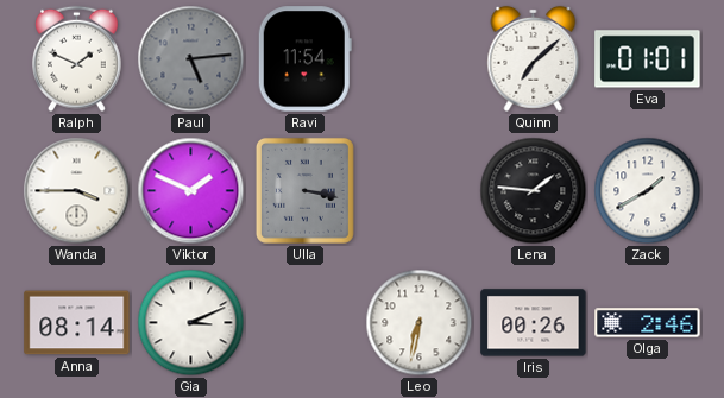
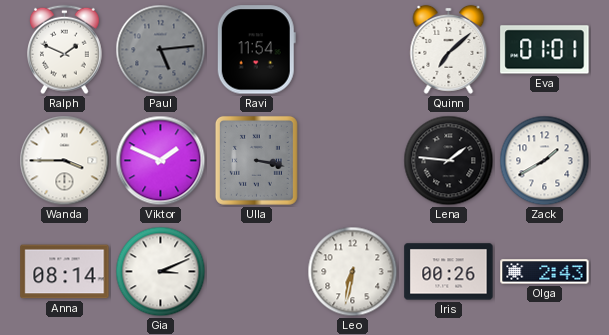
Olga: 2:46 -> 2:43 (545, 272)
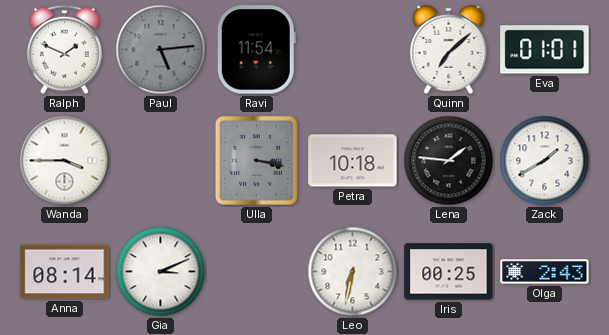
Viktor: 1:49 -> none (161, 161)
Petra: none -> 10:18 (353, 161)
Iris: 00:26 -> 00:25 (449, 272)
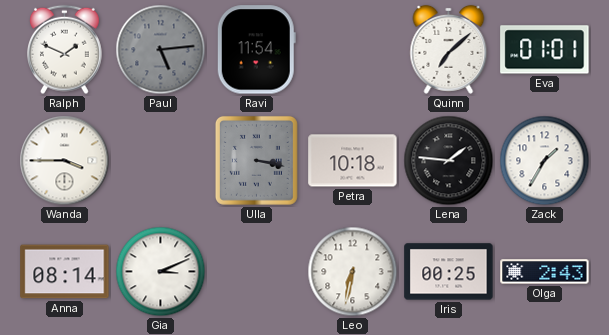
Zack: 1:40 -> 1:35 (545, 161)
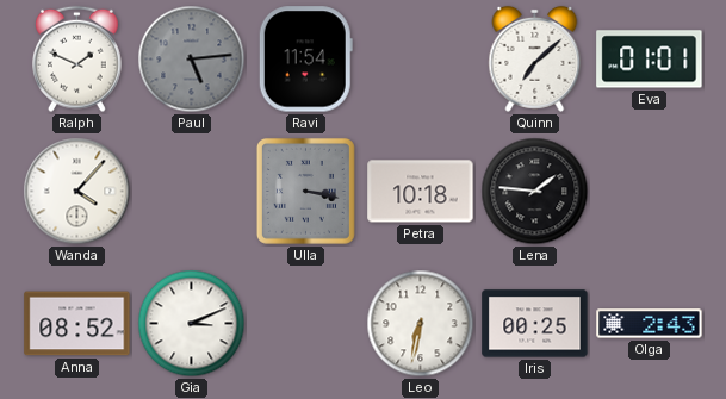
Wanda: 3:45 -> 4:07 (77, 192)
Zack: 1:35 -> none (545, 161)
Anna: 08:14 -> 08:52 (77, 324)
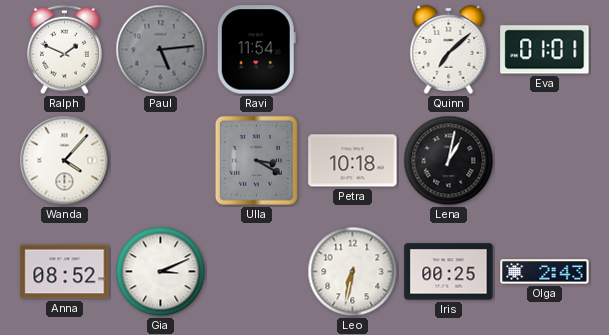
Ulla: 3:17 -> 3:20 (256, 160)
Lena: 1:46 -> 1:02 (449, 161)
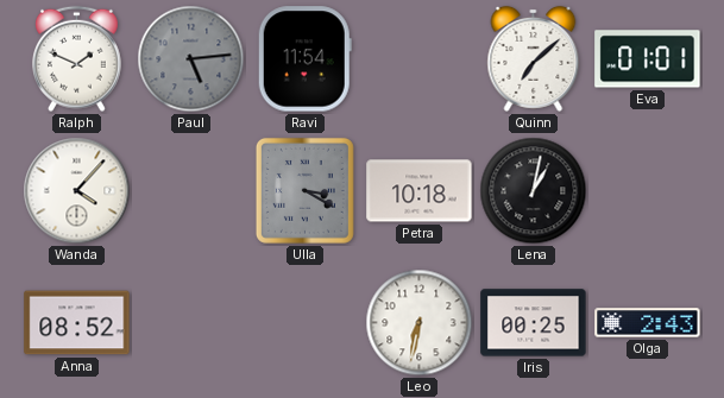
Gia: 3:11 -> none (161, 272)
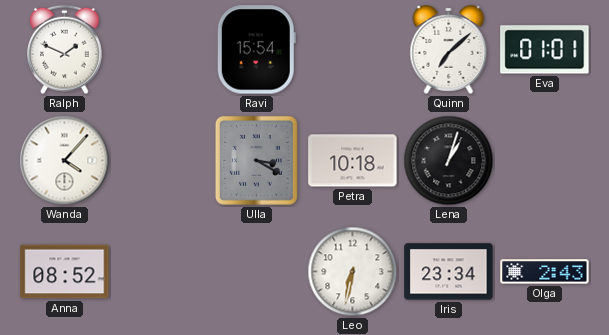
Paul: 5:14 -> none (191, 59)
Ravi: 11:54 -> 15:54 (256, 50)
Lena: 1:02 -> 1:03 (449, 161)
Iris: 00:25 -> 23:34 (449, 272)
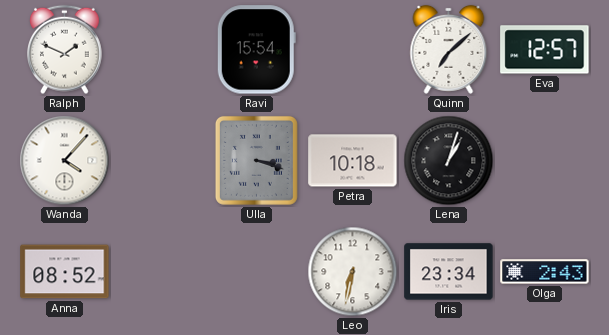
Eva: 01:01 -> 12:57 (545, 50)
Ulla: 3:20 -> 3:18 (256, 160)
